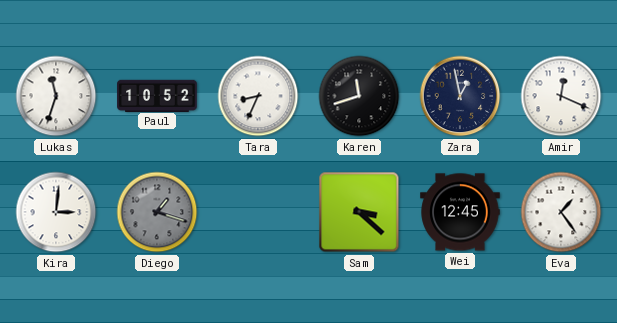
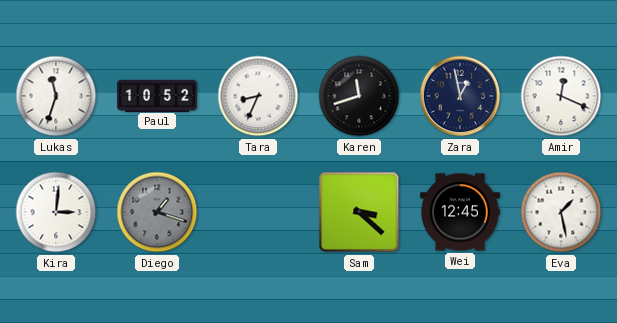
Eva: 1:24 -> 1:28 (561, 212)
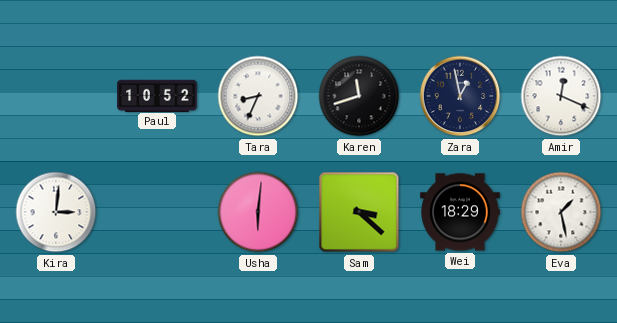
Lukas: 11:33 -> none (56, 96)
Diego: 1:18 -> none (157, 212)
Usha: none -> 6:01 (258, 212)
Wei: 12:45 -> 18:29 (460, 212)
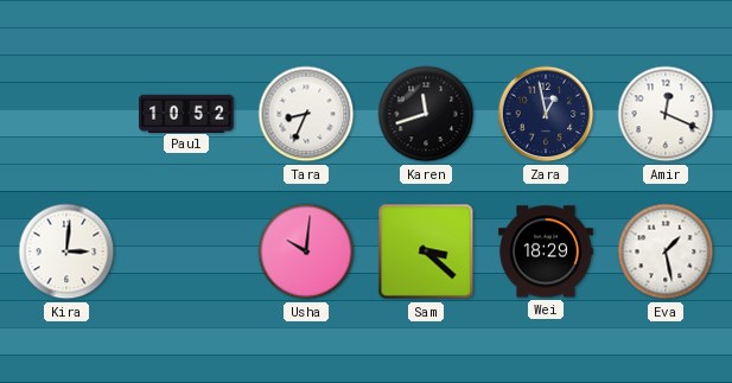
Usha: 6:01 -> 10:01 (306, 251)
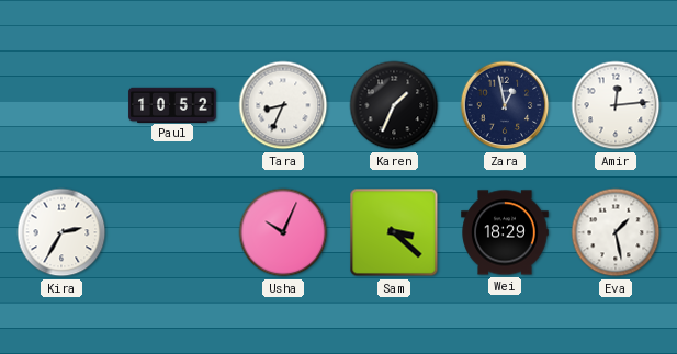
Karen: 11:42 -> 1:34 (394, 105)
Amir: 12:19 -> 12:14 (616, 105)
Kira: 3:01 -> 2:35 (61, 232)
Usha: 10:01 -> 10:04 (283, 232)
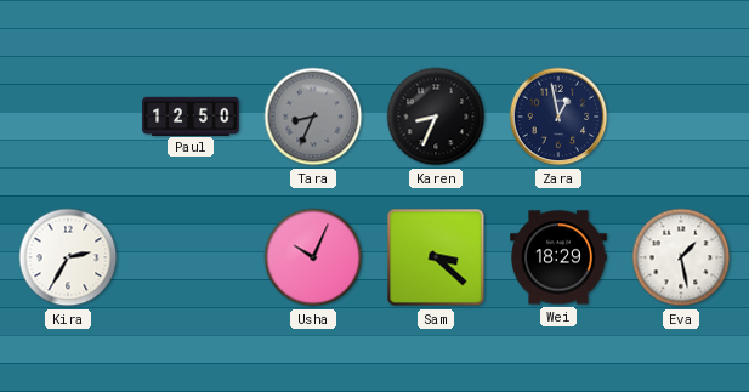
Paul: 10:52 -> 12:50 (191, 115)
Tara dial: white -> grey (313, 117)
Karen: 1:34 -> 8:34 (436, 117)
Amir: 12:14 -> none (616, 105)
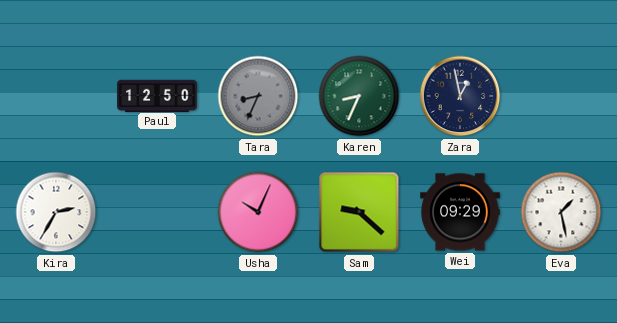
Karen dial: black -> green (359, 96)
Sam: 3:22 -> 9:22 (359, 212)
Wei: 18:29 -> 09:29 (460, 212)
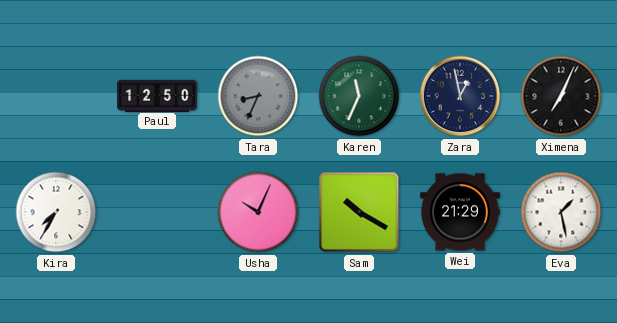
Karen: 8:34 -> 11:34 (359, 96)
Ximena: none -> 7:04 (561, 96)
Kira: 2:35 -> 7:35 (56, 212)
Sam: 9:22 -> 10:20 (359, 212)
Wei: 09:29 -> 21:29 (460, 212)
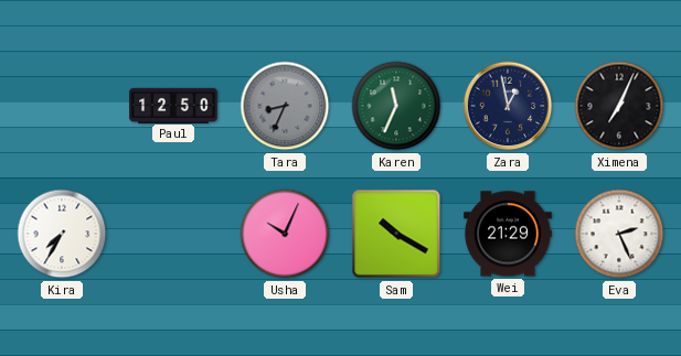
Eva: 1:28 -> 2:26 (619, 234)
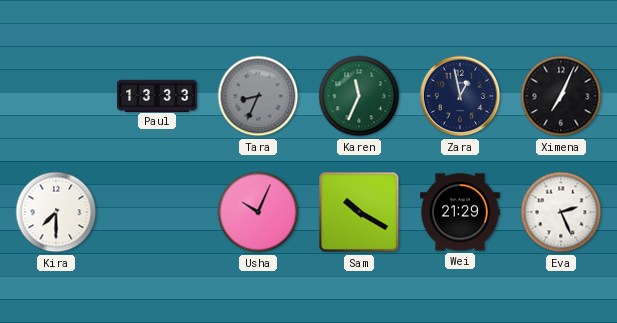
Paul: 12:50 -> 13:33 (157, 95)
Kira: 7:35 -> 7:30 (56, 212)
